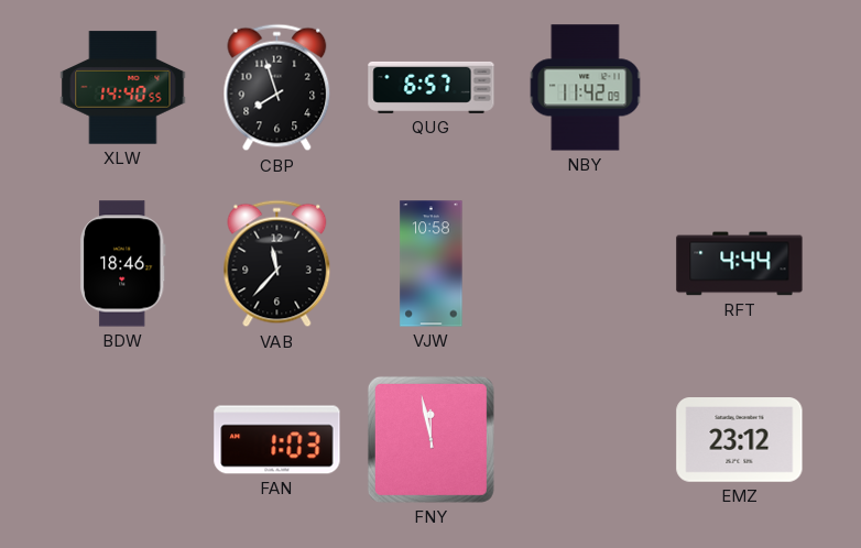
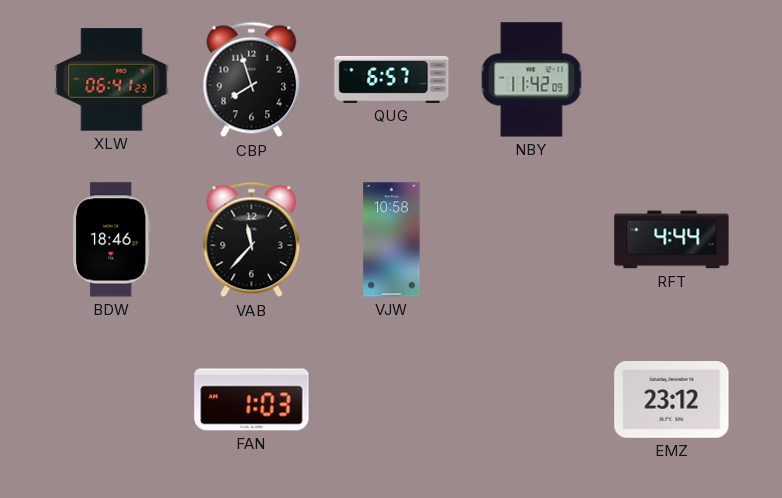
XLW: 14:40 -> 06:41 (112, 80)
FNY: 11:58 -> none (430, 439)
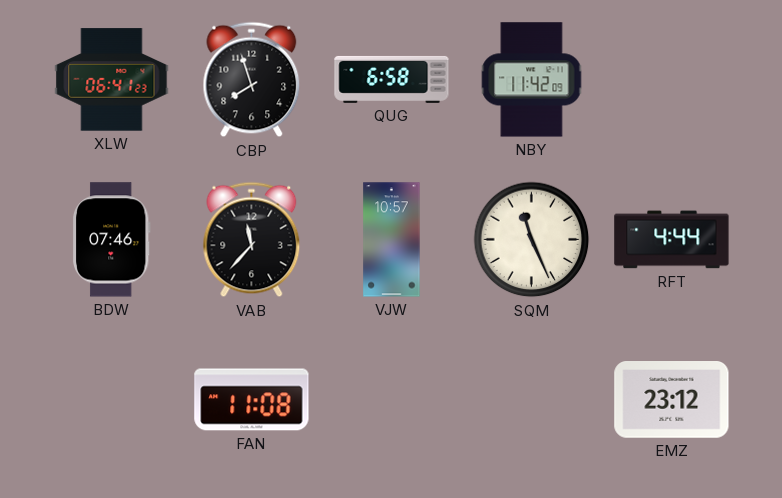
QUG: 6:57 -> 6:58 (392, 79)
BDW: 18:46 -> 07:46 (111, 240)
VJW: 10:58 -> 10:57 (392, 240)
SQM: none -> 11:26 (532, 240)
FAN: 1:03 -> 11:08 (252, 400)
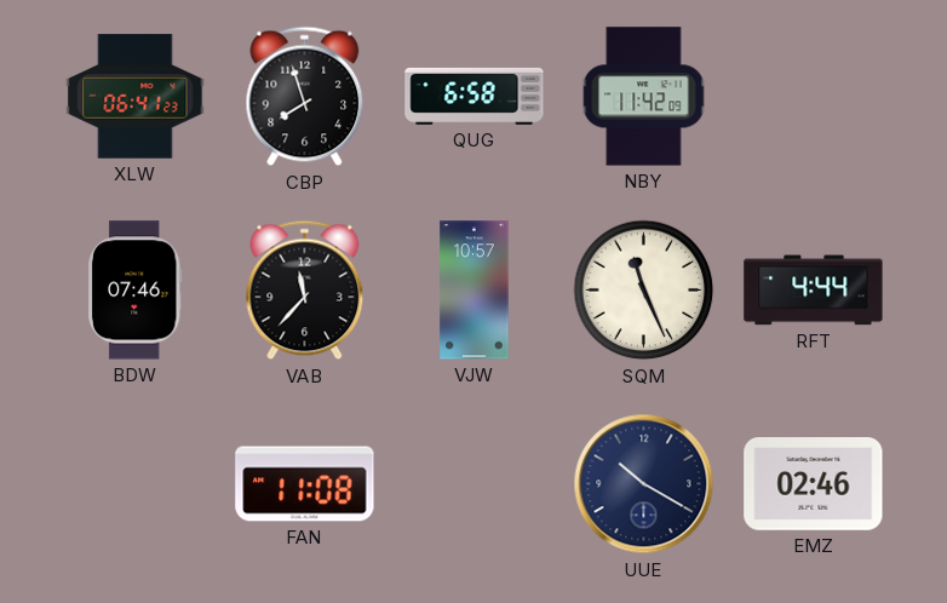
UUE: none -> 10:20 (644, 484)
EMZ: 23:12 -> 02:46 (814, 484)
